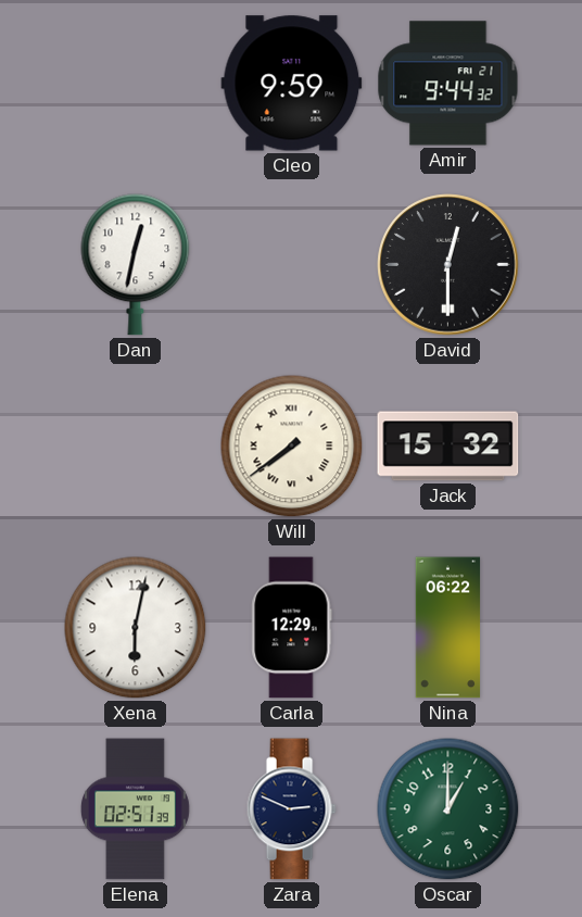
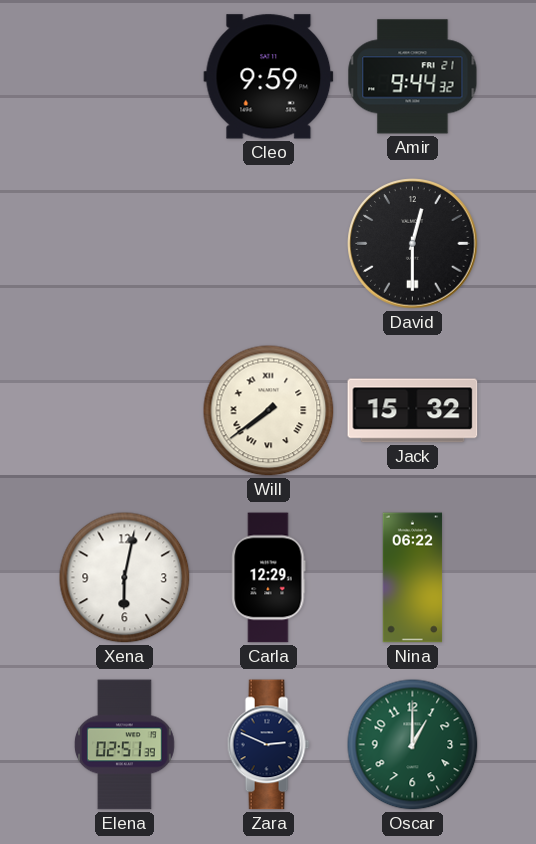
Dan: 12:32 -> none (136, 265)
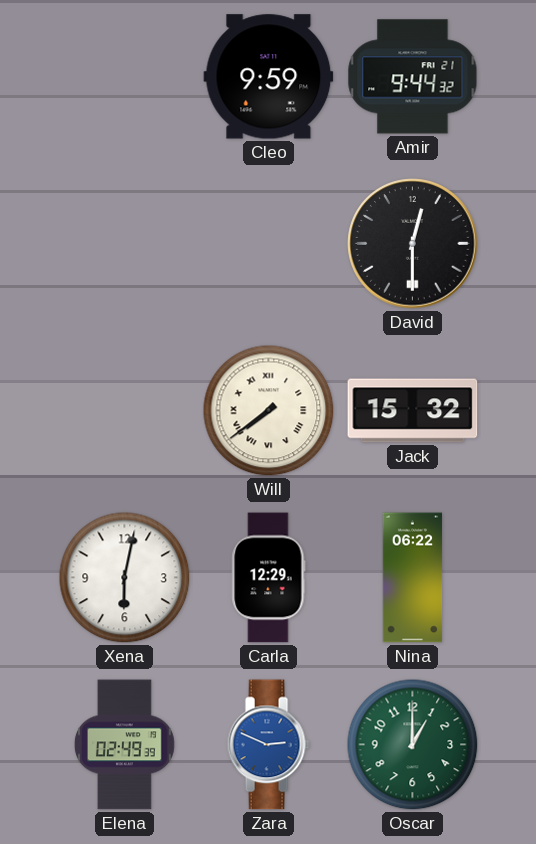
Elena: 02:51 -> 02:49 (125, 745)
Zara dial: navy -> blue (268, 745)
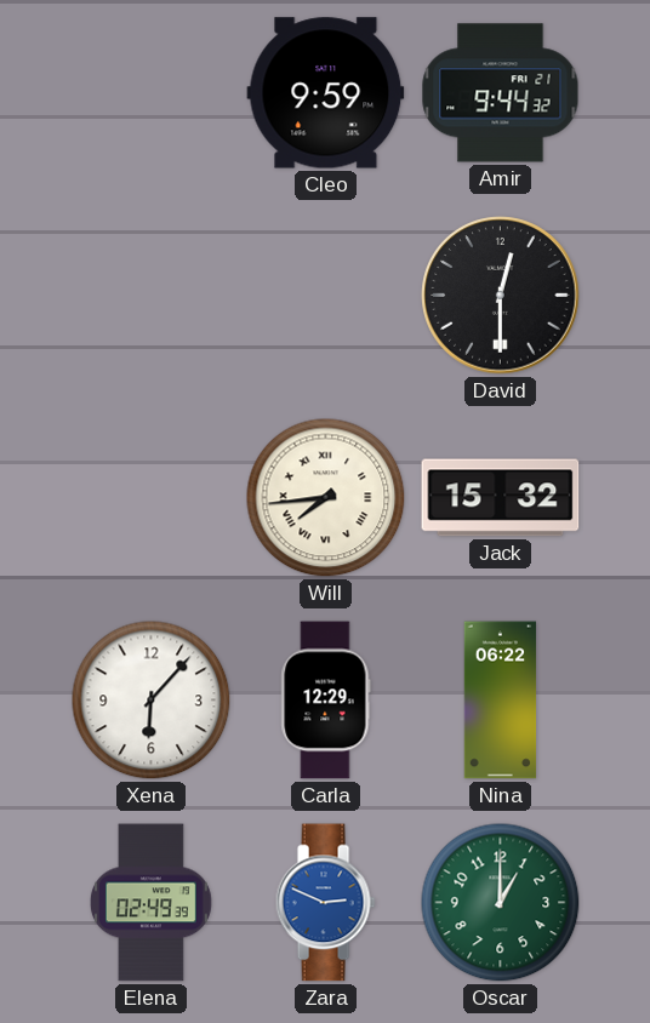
Will: 7:39 -> 7:44 (326, 498)
Xena: 6:02 -> 6:07 (152, 701)
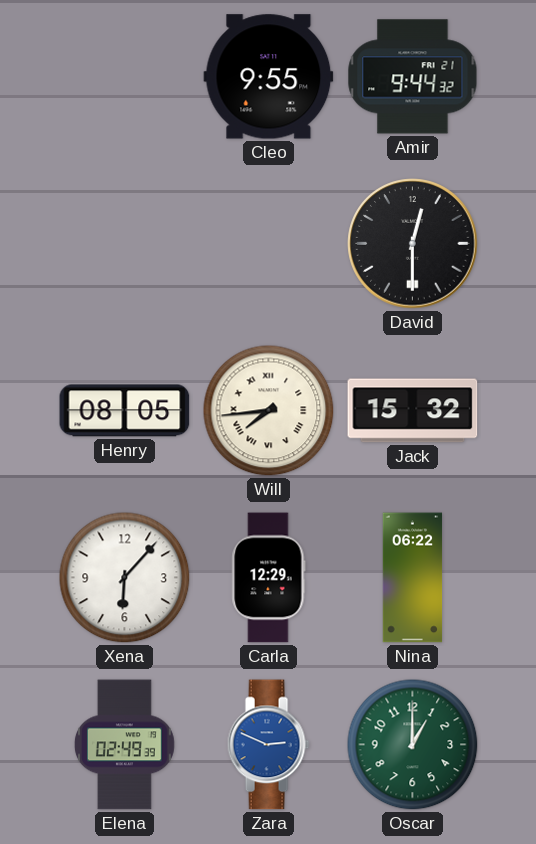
Cleo: 9:59 -> 9:55 (269, 77)
Henry: none -> 08:05 (125, 411)
